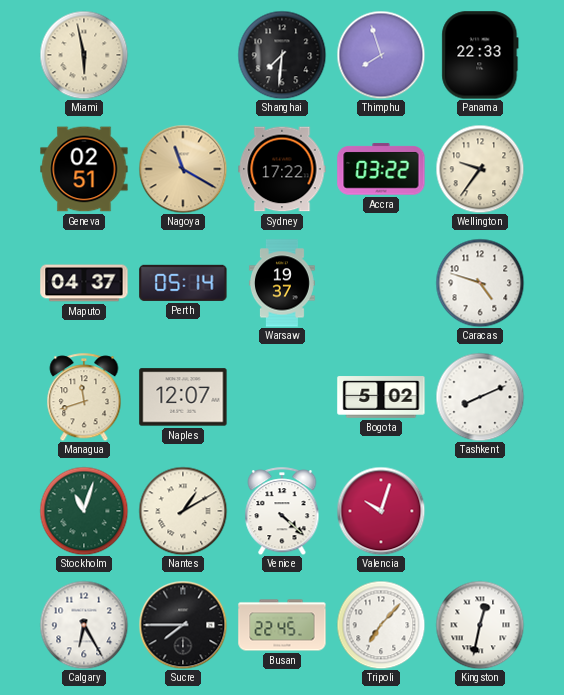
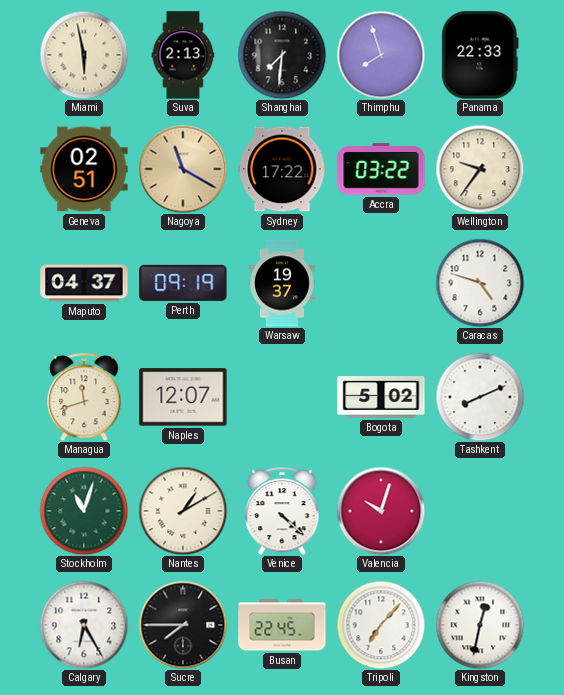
Suva: none -> 2:13 (183, 55)
Perth: 05:14 -> 09:19 (183, 283)
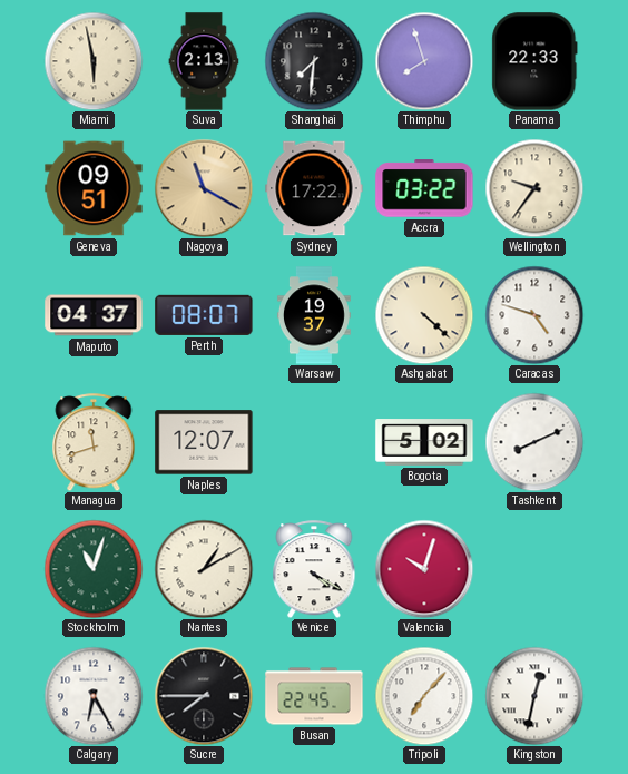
Geneva: 02:51 -> 09:51 (94, 188)
Perth: 09:19 -> 08:07 (204, 315)
Ashgabat: none -> 4:22 (424, 315)
Venice: 4:22 -> 4:20 (314, 569)
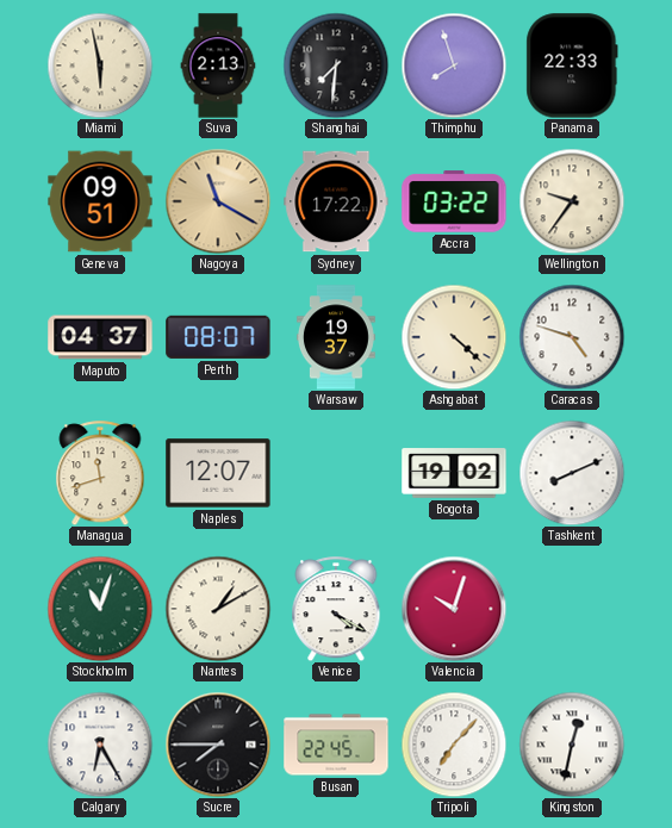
Bogota: 5:02 -> 19:02 (454, 473)
